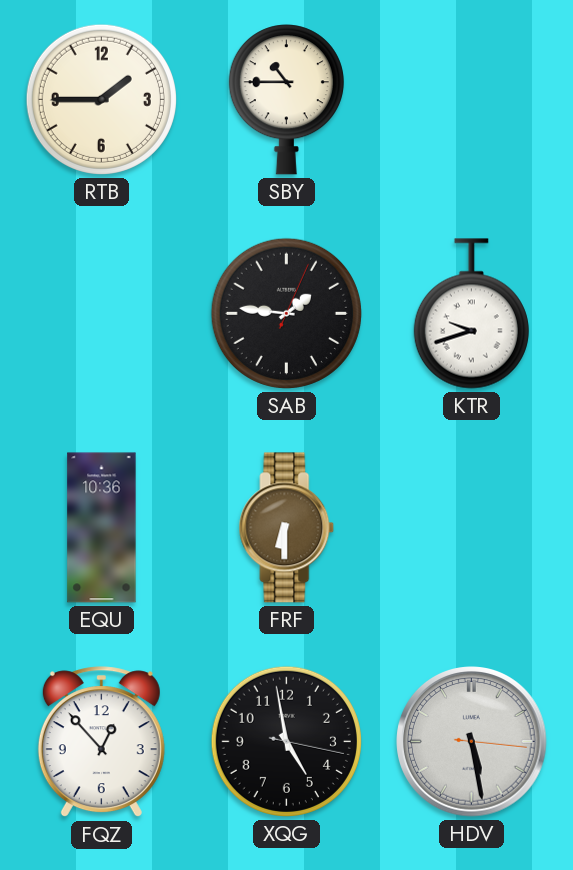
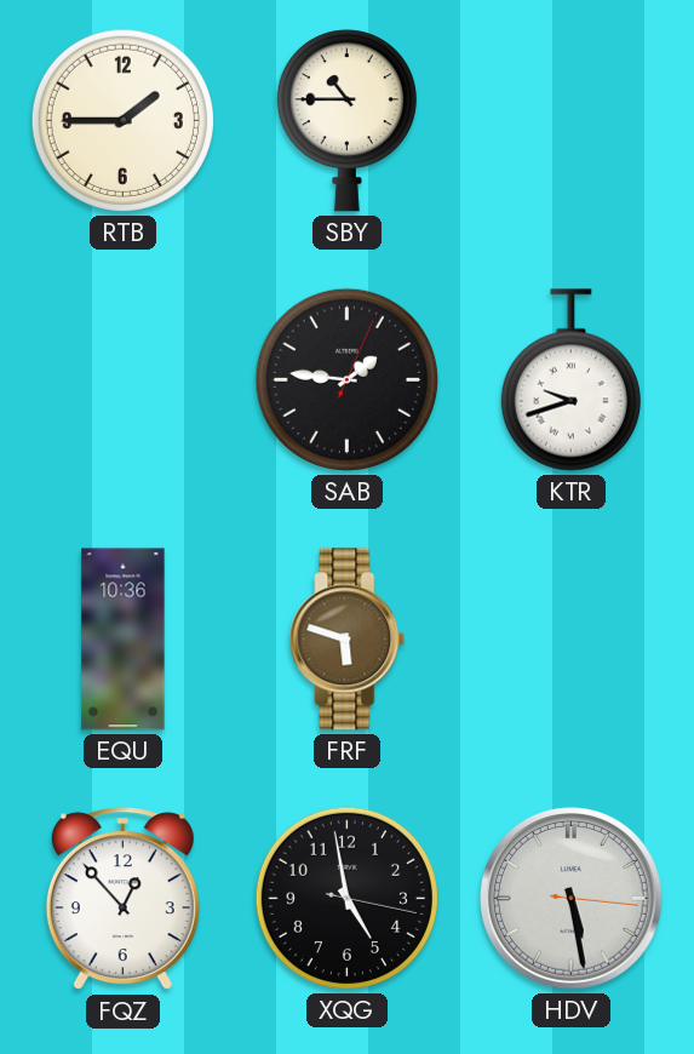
FRF: 6:30 -> 5:48 (348, 640)
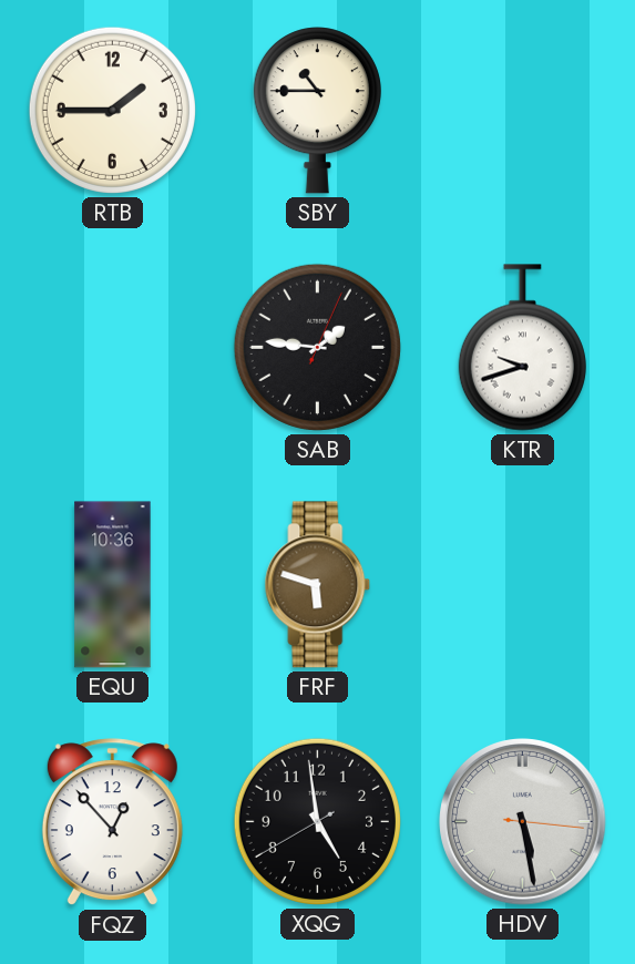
XQG: 4:58:17 -> 4:58:40 (317, 821)
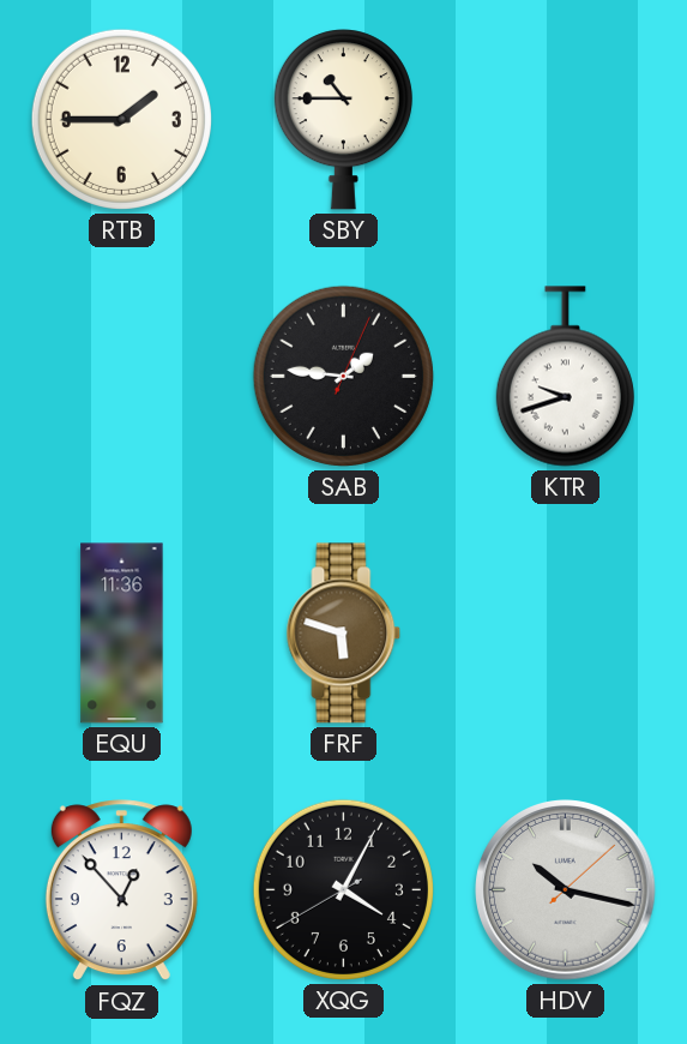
EQU: 10:36 -> 11:36 (122, 634)
XQG: 4:58 -> 4:04 (343, 889)
HDV: 5:28 -> 10:17 (566, 890)
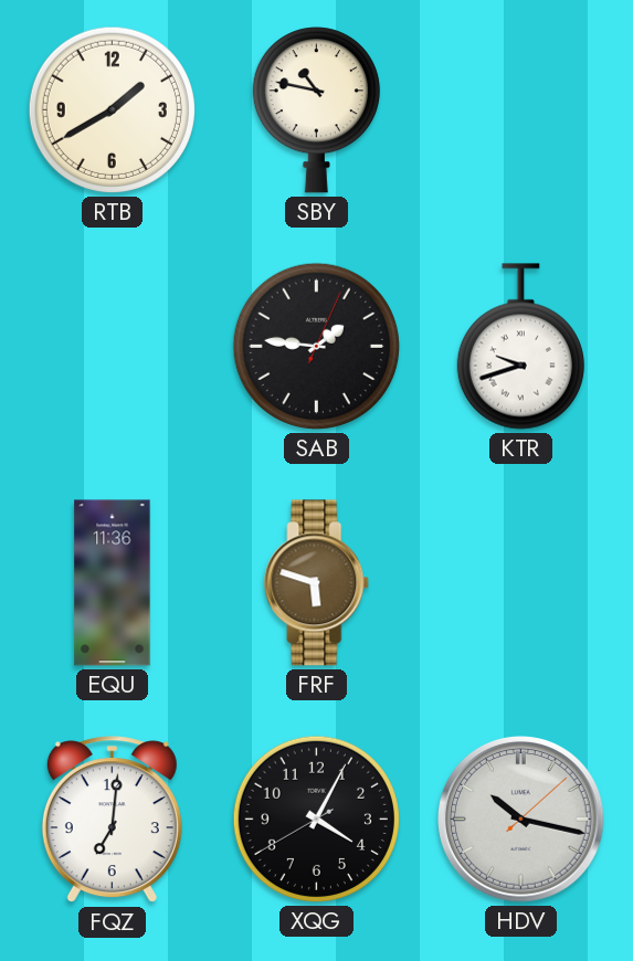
RTB: 1:45 -> 1:40 (112, 109)
SBY: 10:45 -> 10:47 (316, 110)
FQZ: 12:53 -> 7:01 (112, 820)
